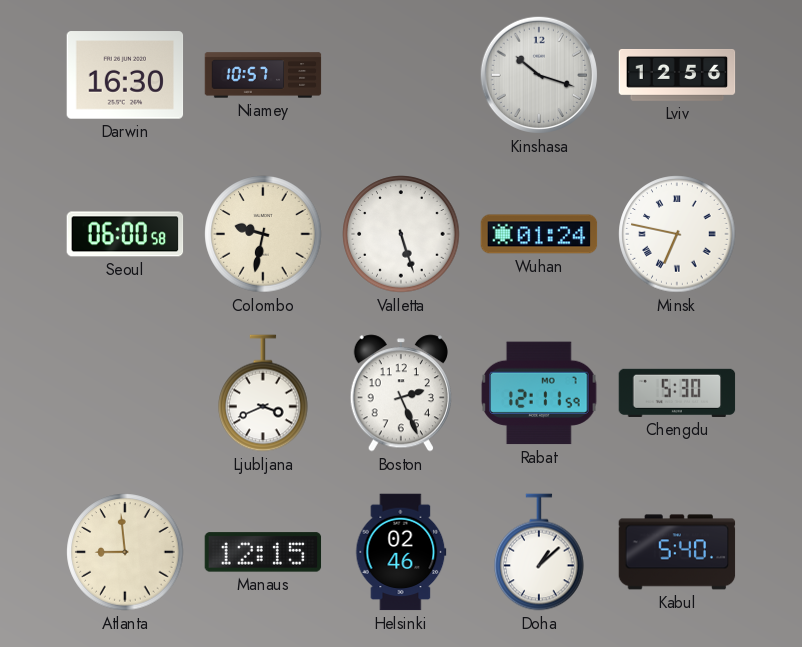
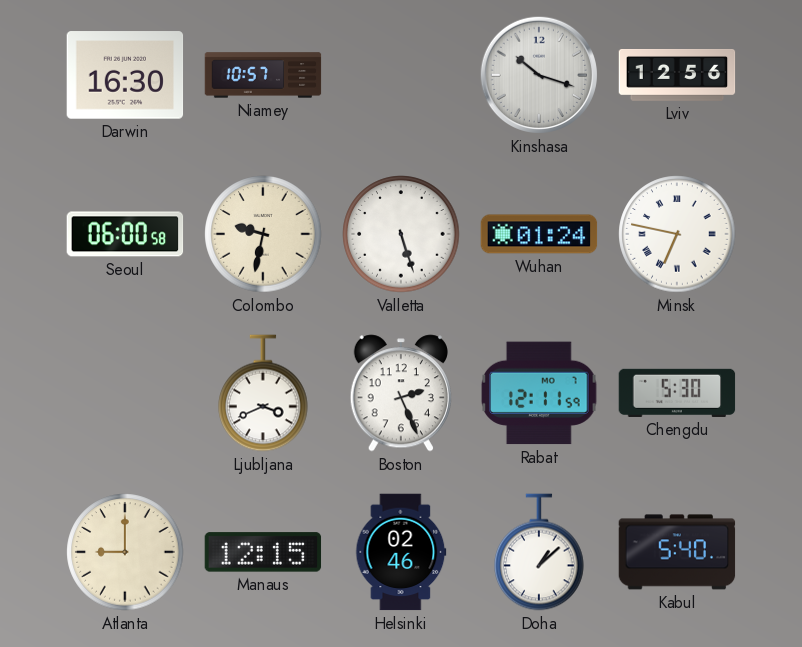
Atlanta: 8:59 -> 9:00 (125, 552)
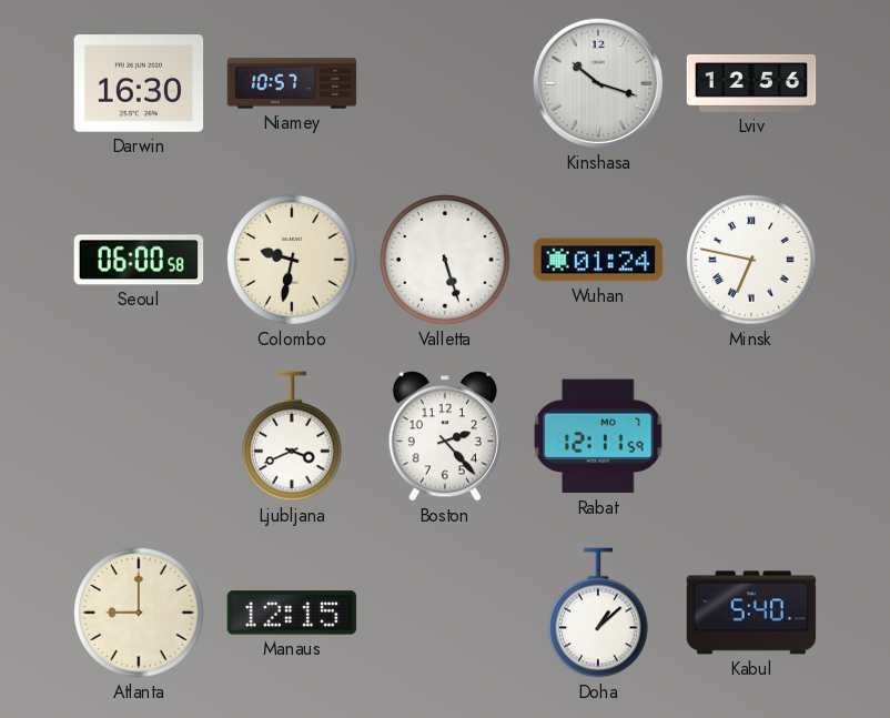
Boston: 2:26 -> 2:23 (445, 436)
Chengdu: 5:30 -> none (677, 393)
Helsinki: 02:46 -> none (401, 552)
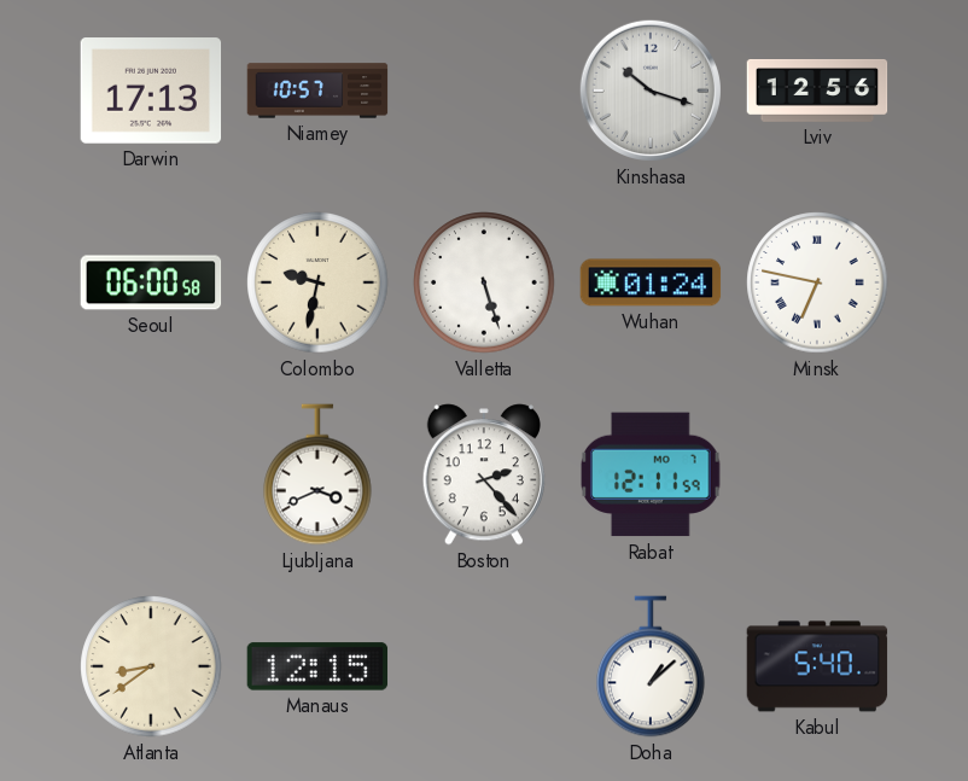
Darwin: 16:30 -> 17:13 (151, 91)
Atlanta: 9:00 -> 8:39 (151, 666)
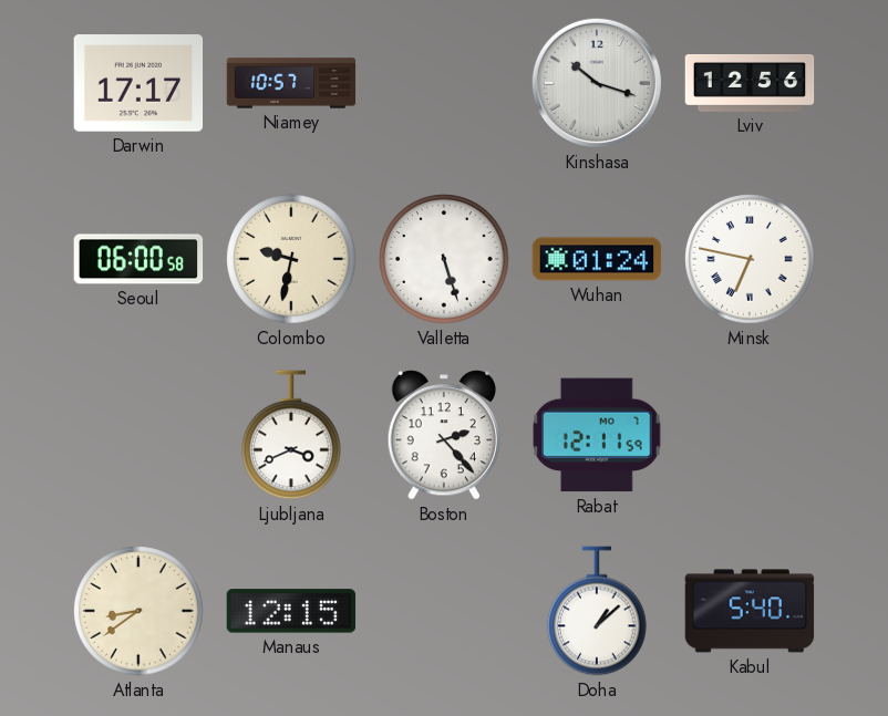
Darwin: 17:13 -> 17:17 (138, 83)
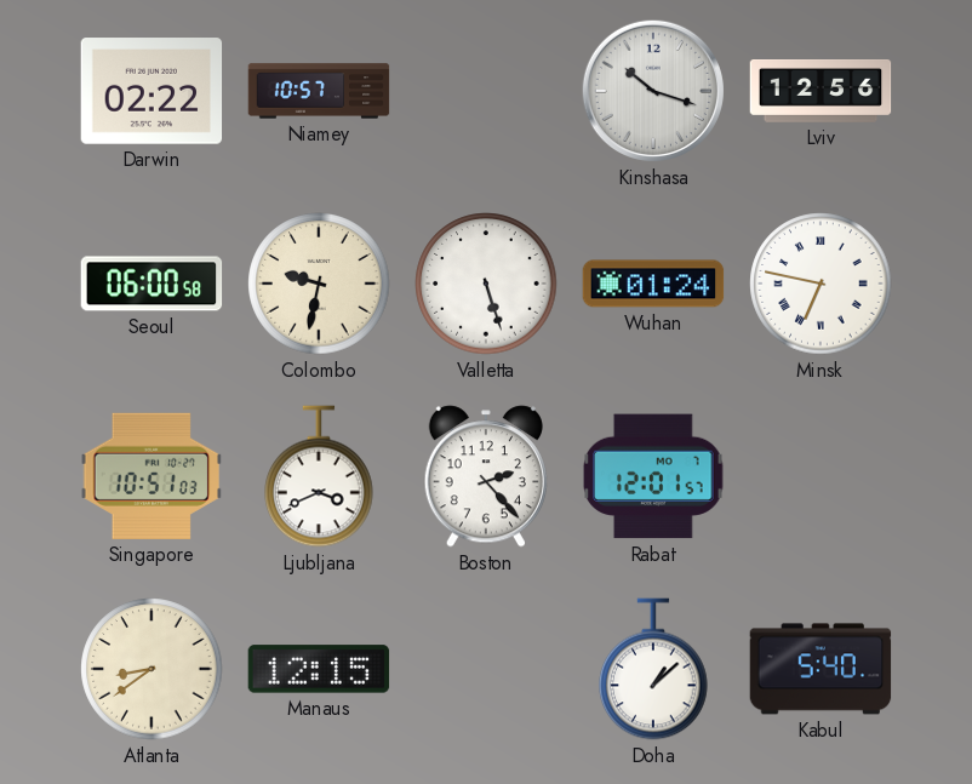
Darwin: 17:17 -> 02:22 (151, 91)
Singapore: none -> 10:51 (151, 476)
Rabat: 12:11 -> 12:01 (653, 476)
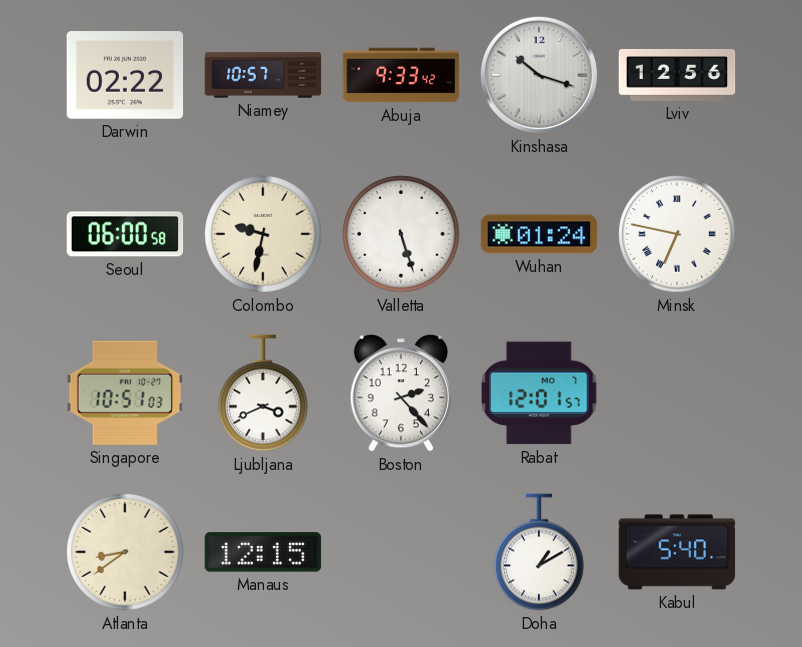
Abuja: none -> 9:33 (401, 75)
Doha: 1:08 -> 1:10 (539, 552)
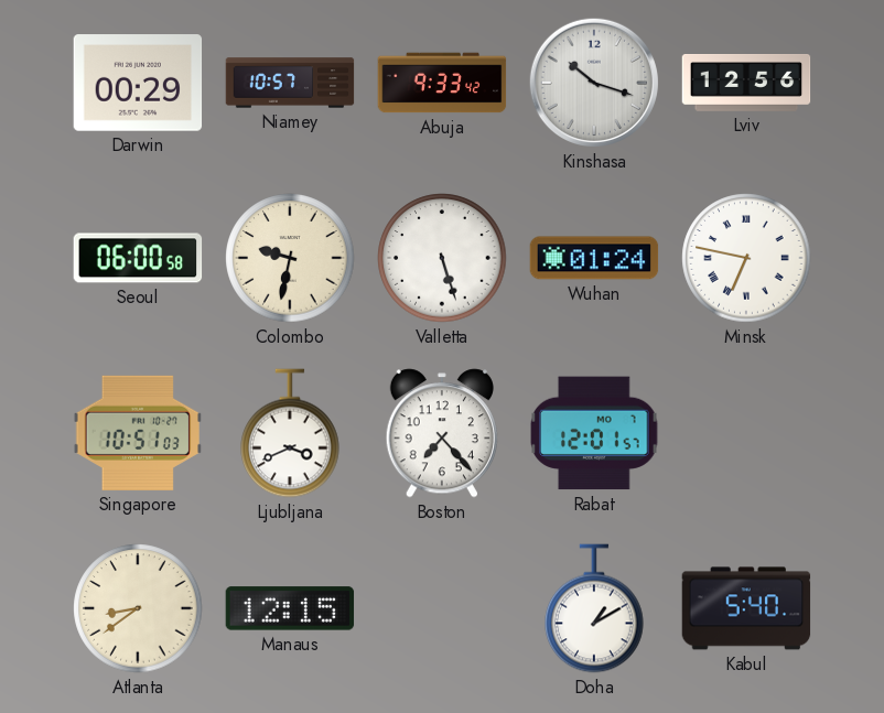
Darwin: 02:22 -> 00:29 (138, 83)
Boston: 2:23 -> 7:23 (442, 433)
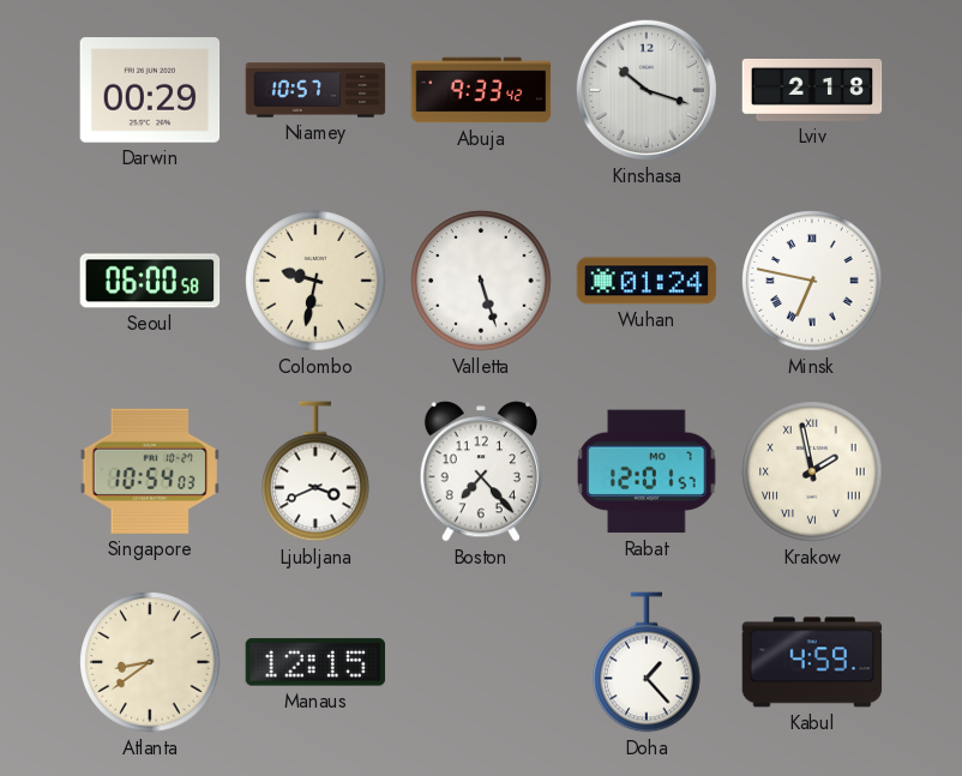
Lviv: 12:56 -> 2:18 (812, 91)
Singapore: 10:51 -> 10:54 (150, 471)
Krakow: none -> 1:58 (812, 471)
Doha: 1:10 -> 1:23 (647, 662)
Kabul: 5:40 -> 4:59 (812, 662)
